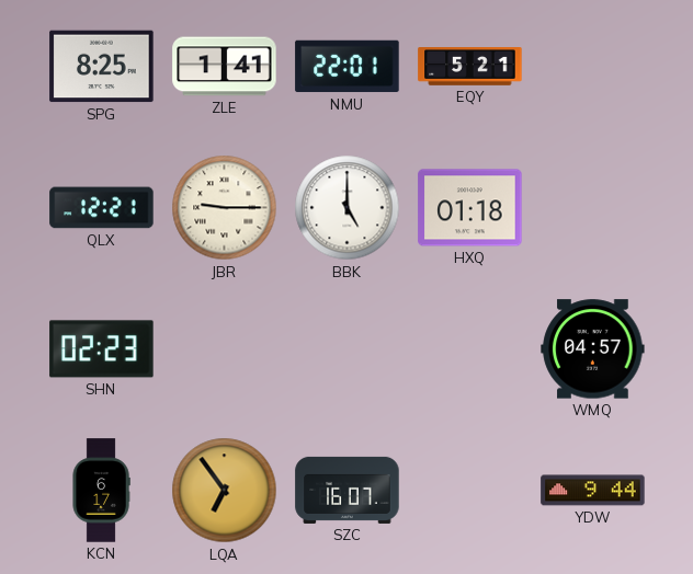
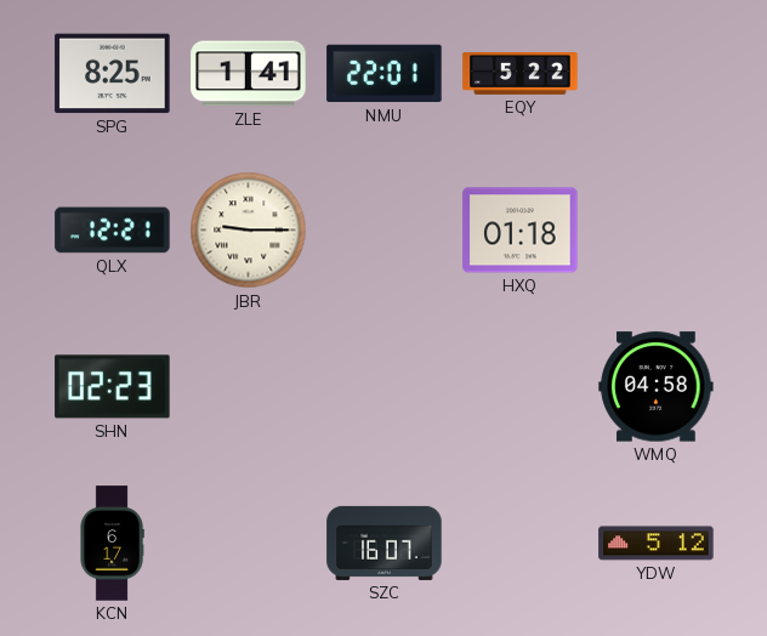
EQY: 5:21 -> 5:22 (521, 74)
BBK: 5:00 -> none (348, 208)
WMQ: 04:57 -> 04:58 (657, 387)
LQA: 6:54 -> none (225, 491)
YDW: 9:44 -> 5:12 (657, 544)
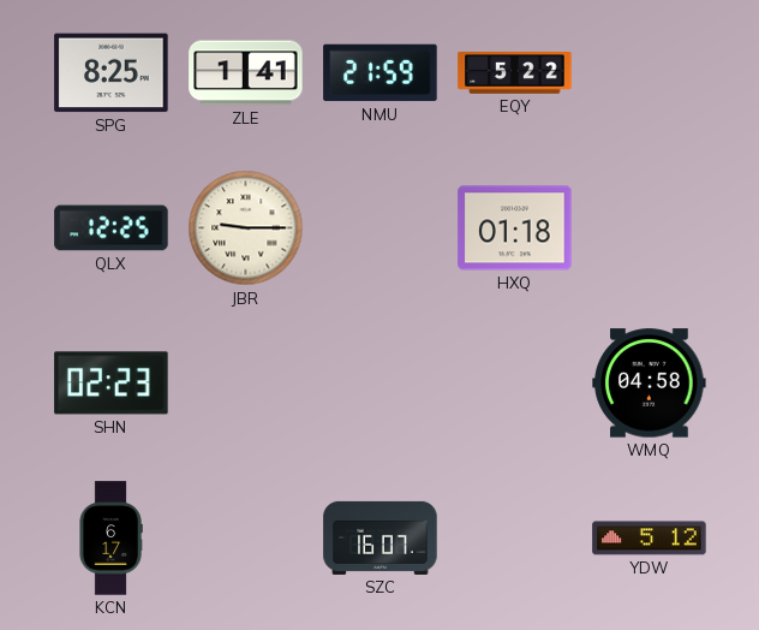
NMU: 22:01 -> 21:59 (381, 73)
QLX: 12:21 -> 12:25 (112, 228)
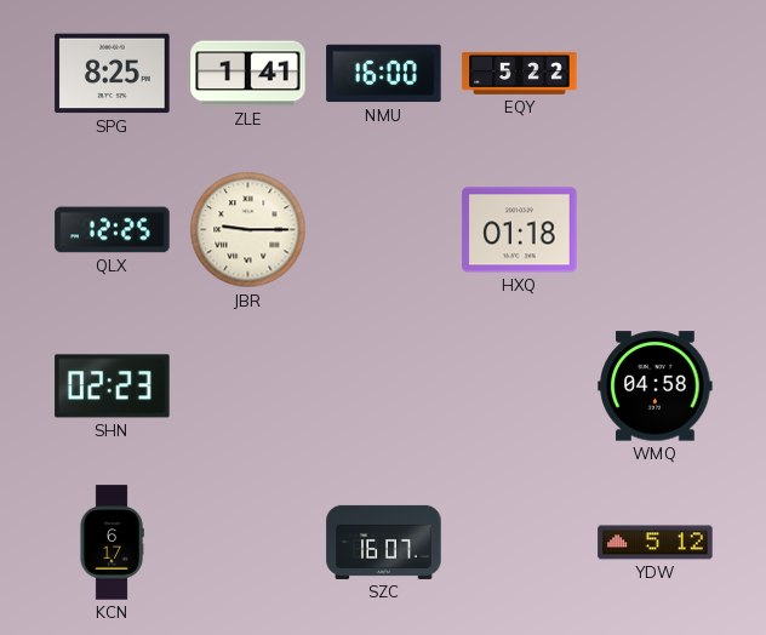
NMU: 21:59 -> 16:00 (384, 74)
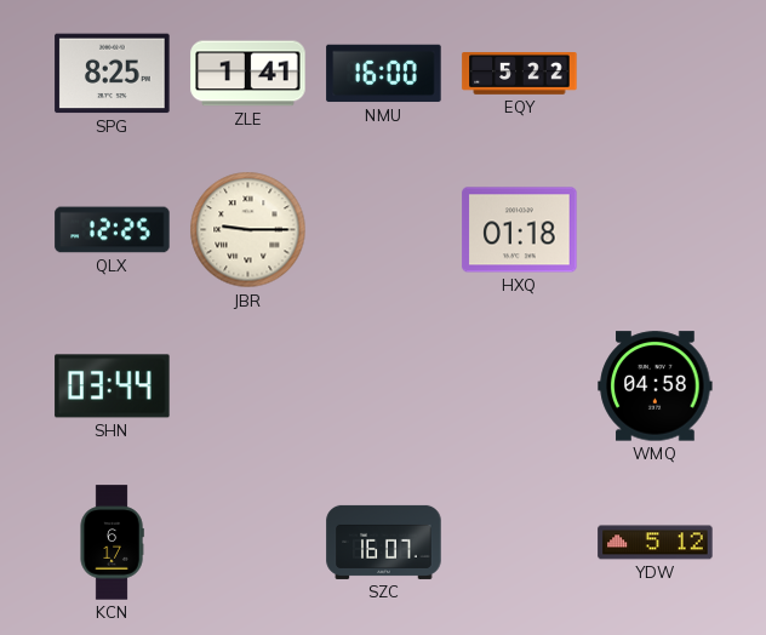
SHN: 02:23 -> 03:44 (113, 387)
